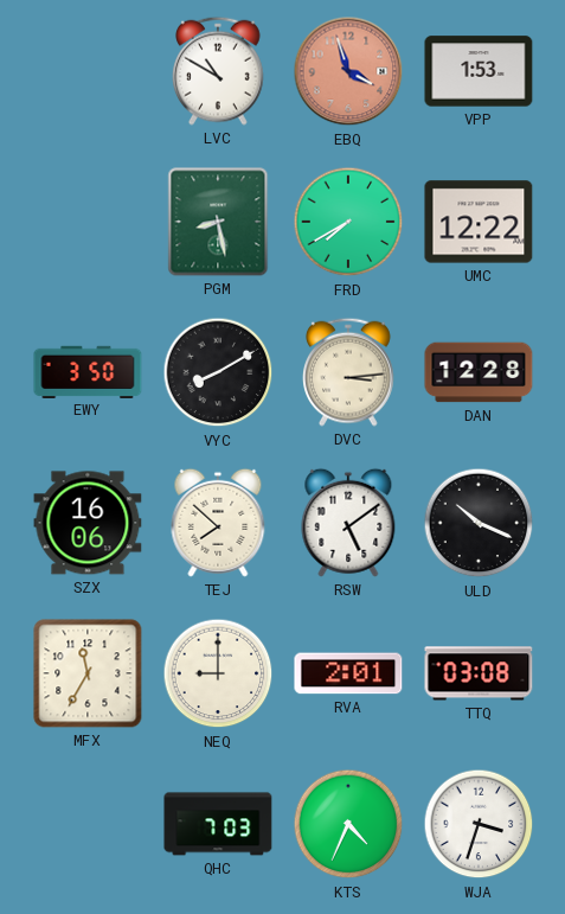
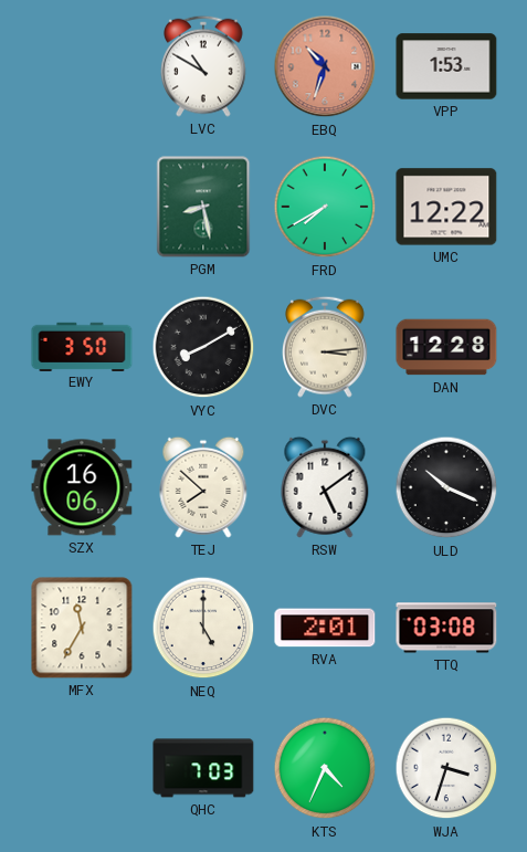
EBQ: 3:57 -> 10:33 (325, 66)
NEQ: 9:00 -> 5:00 (203, 628)
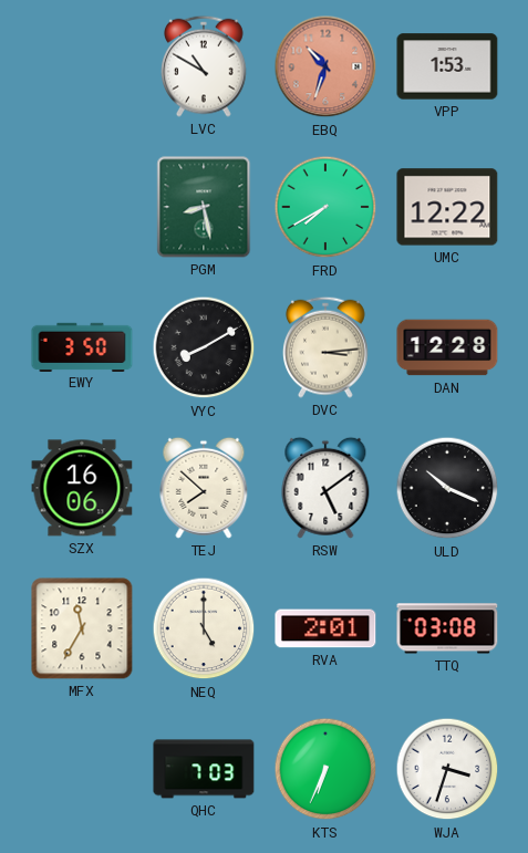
KTS: 4:34 -> 6:34 (325, 769)
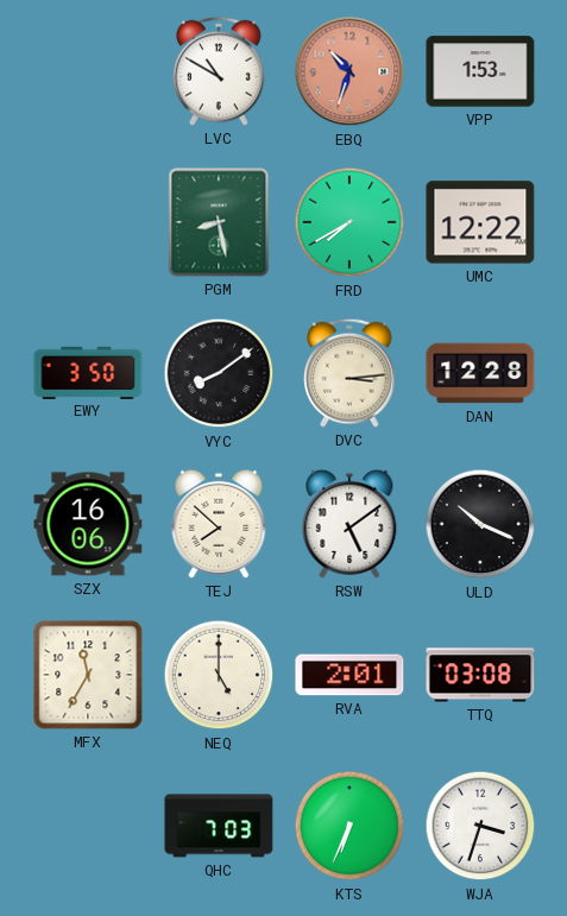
VYC: 8:10 -> 8:09 (219, 373)
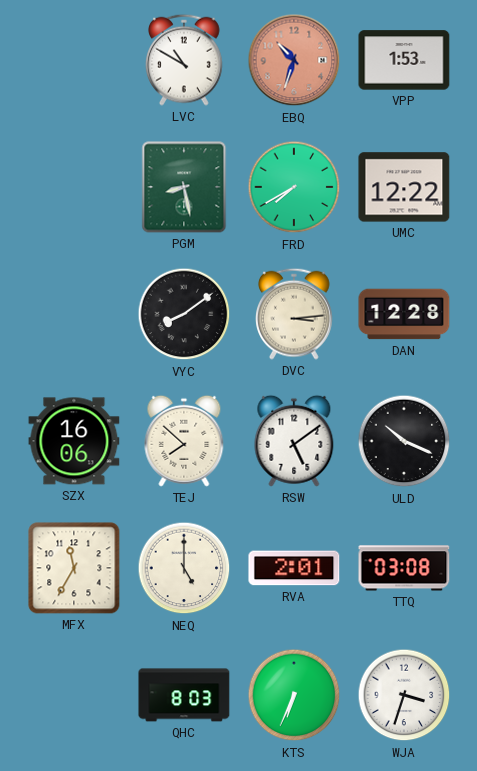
EWY: 3:50 -> none (88, 372)
QHC: 7:03 -> 8:03 (184, 695)
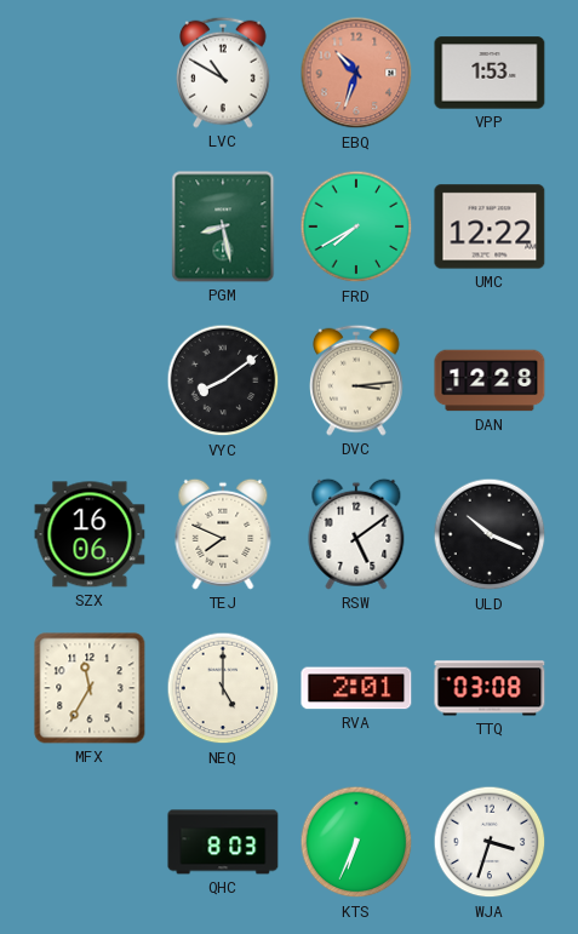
TEJ: 7:52 -> 7:49 (223, 534)
